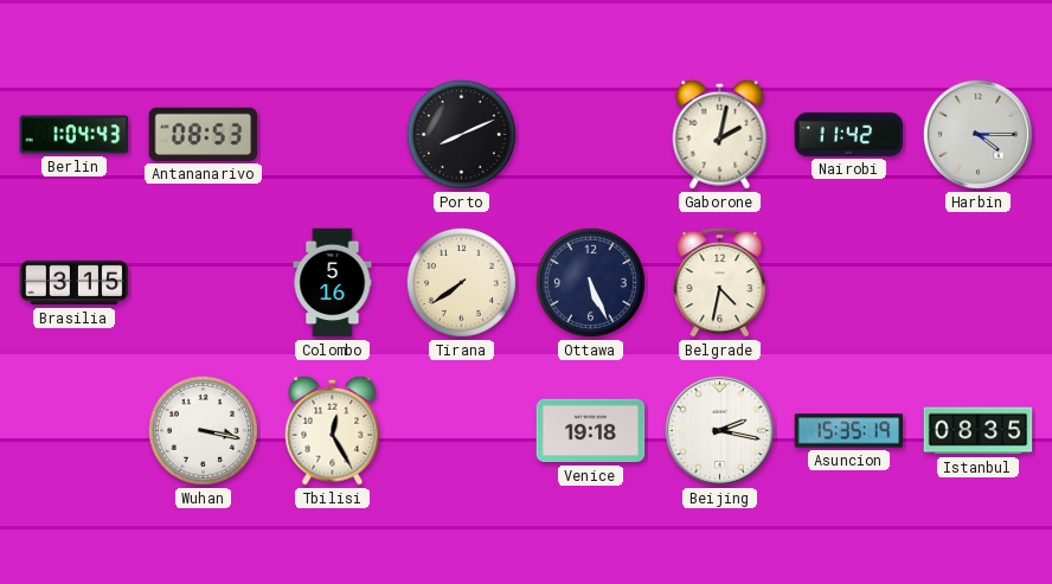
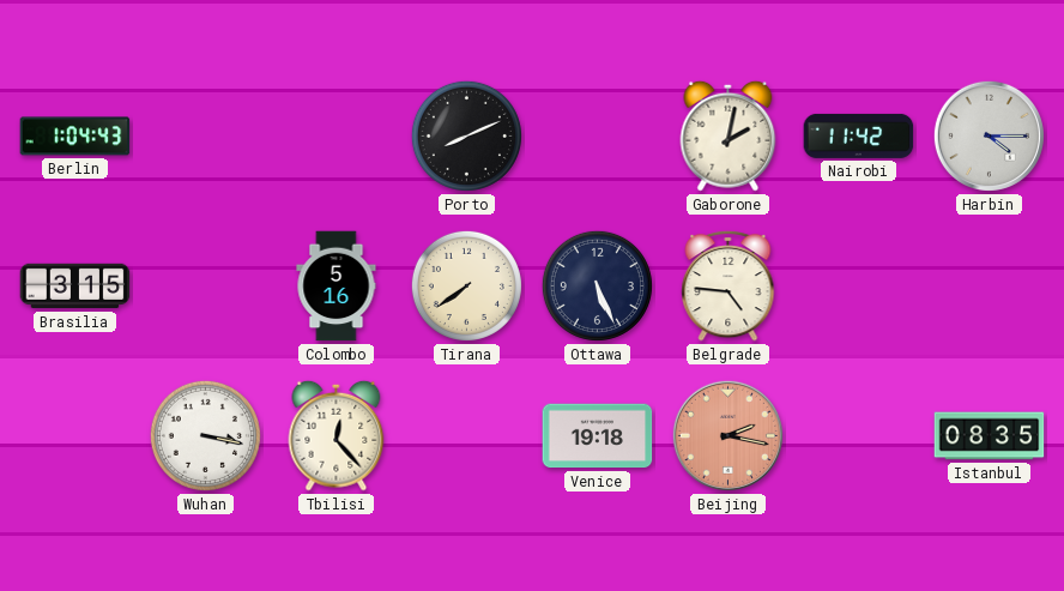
Antananarivo: 08:53 -> none (204, 134)
Belgrade: 4:32 -> 4:46 (729, 285)
Tbilisi: 12:25 -> 12:23 (337, 435)
Beijing dial: white -> salmon (727, 435)
Asuncion: 15:35 -> none (849, 431)
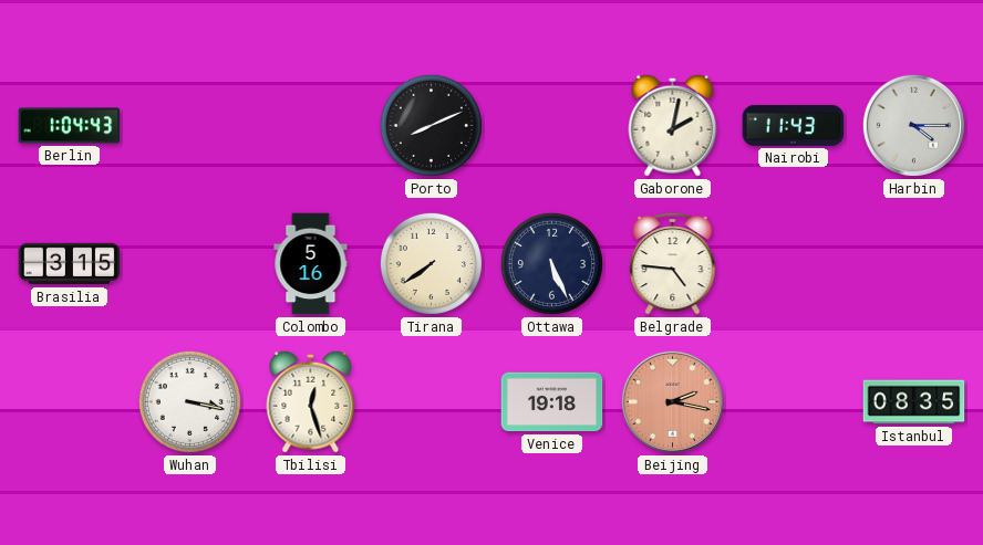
Nairobi: 11:42 -> 11:43 (794, 125)
Tbilisi: 12:23 -> 12:27 (311, 401)
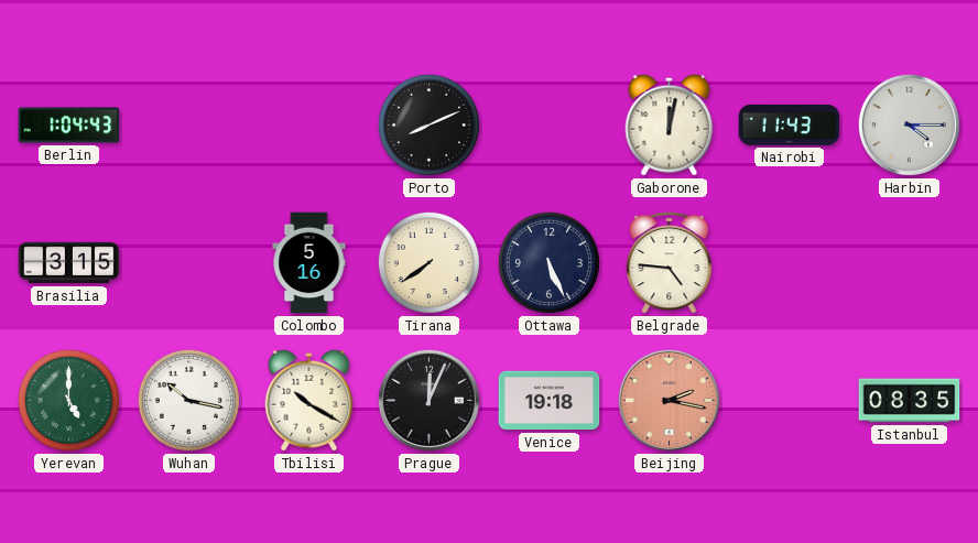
Gaborone: 2:02 -> 12:02 (670, 124)
Yerevan: none -> 5:00 (68, 400)
Wuhan: 3:17 -> 10:17 (188, 400)
Tbilisi: 12:27 -> 10:20 (309, 400)
Prague: none -> 12:04 (428, 400)
